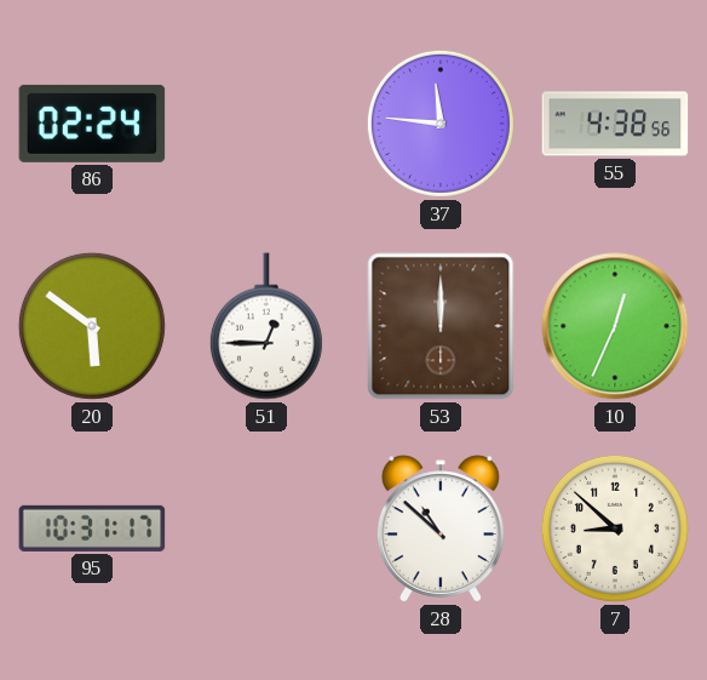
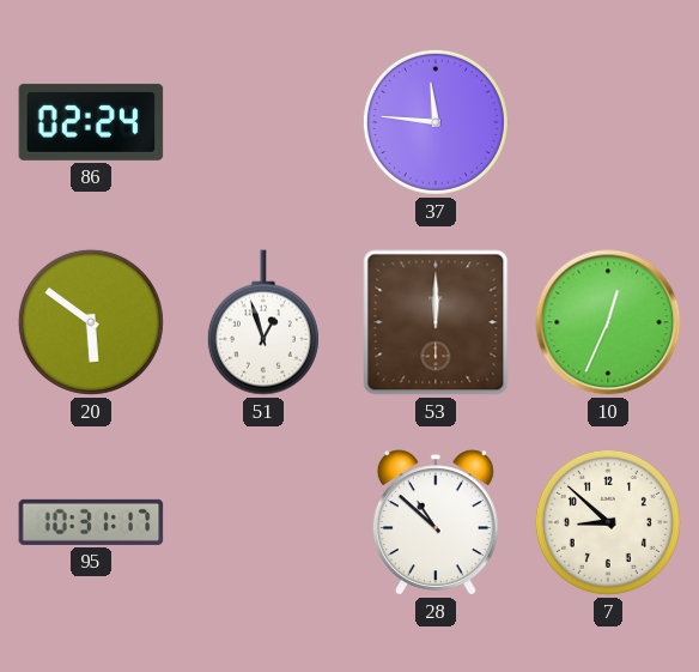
55: 4:38 -> none (615, 124)
51: 12:45 -> 12:57 (263, 322)
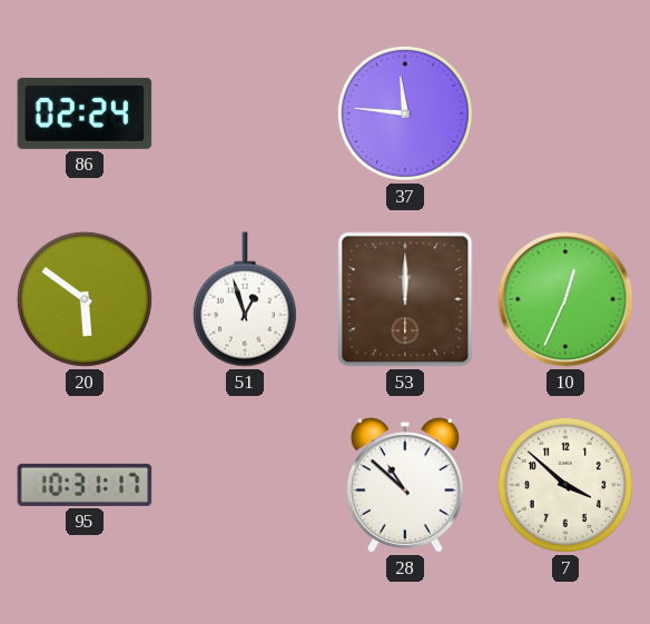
7: 8:52 -> 3:52 (565, 485)
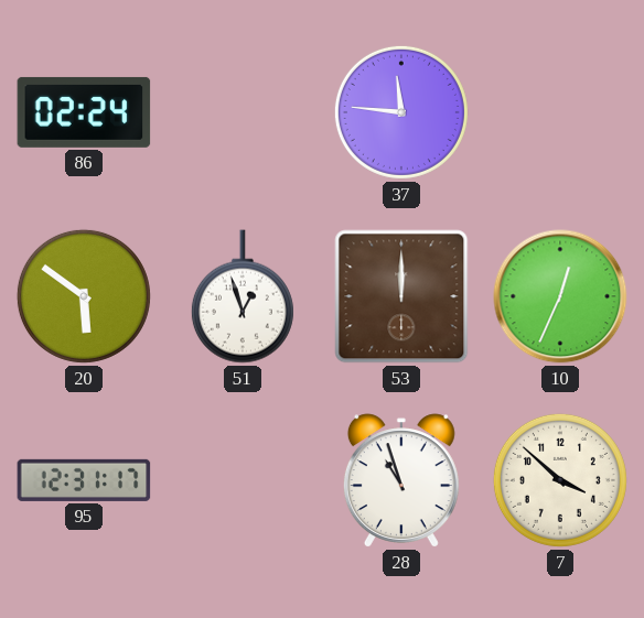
95: 10:31 -> 12:31 (84, 480)
28: 10:52 -> 10:57 (401, 480)
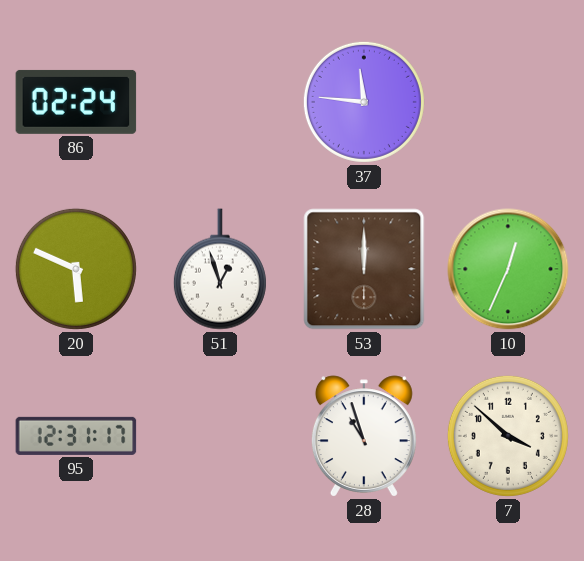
20: 5:51 -> 5:49 (76, 269)
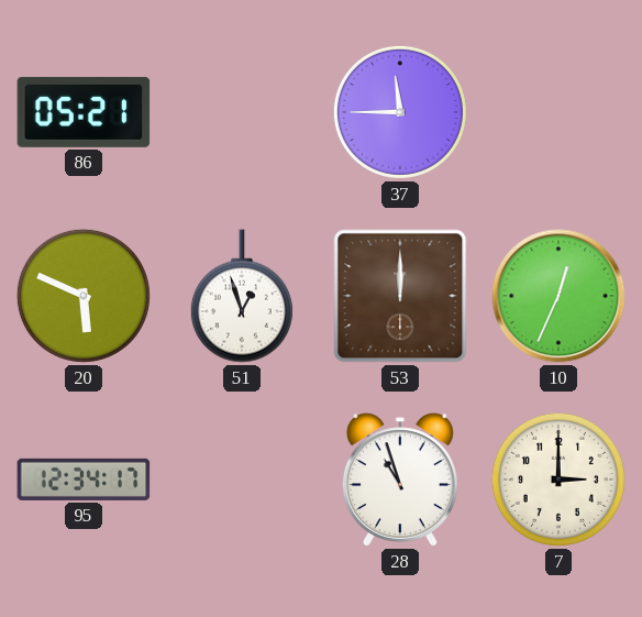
86: 02:24 -> 05:21 (84, 112)
37: 11:46 -> 11:45 (400, 112)
95: 12:31 -> 12:34 (84, 480)
7: 3:52 -> 3:00 (558, 480)
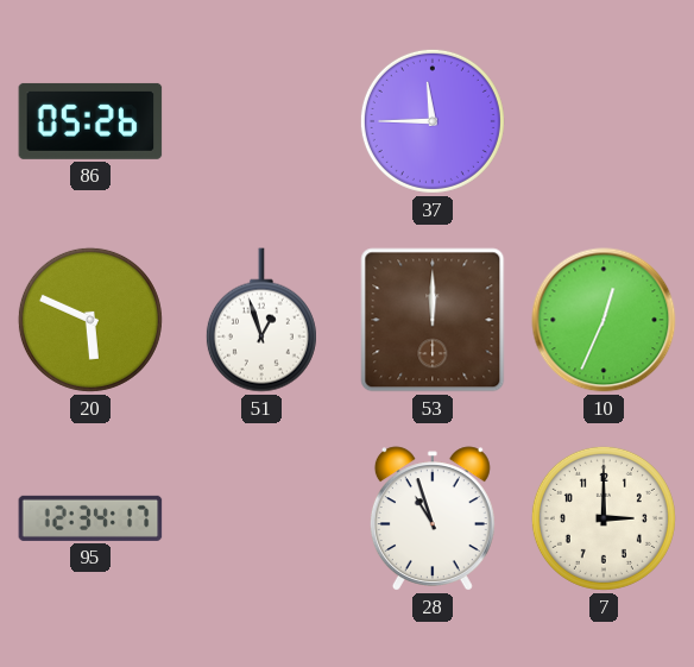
86: 05:21 -> 05:26 (90, 121)
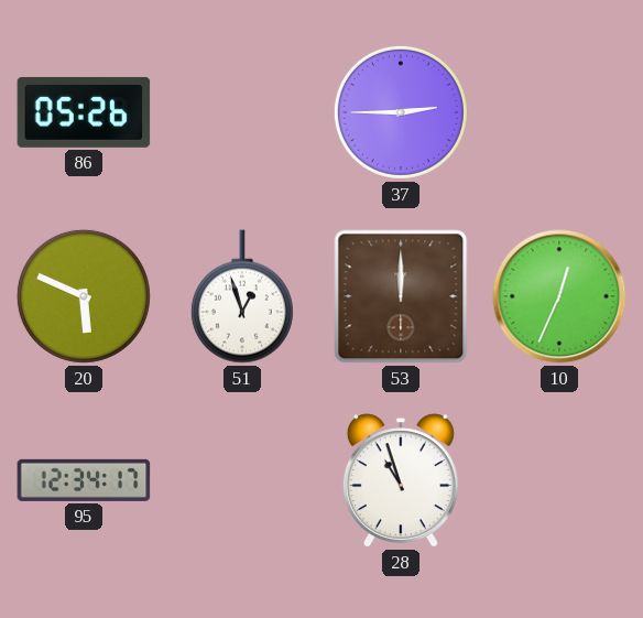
37: 11:45 -> 2:45 (401, 112)
7: 3:00 -> none (604, 518)
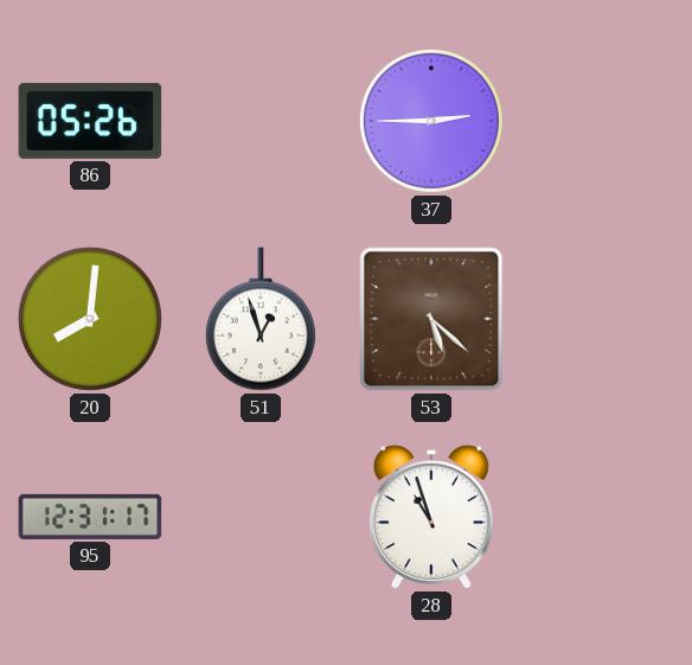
20: 5:49 -> 8:01 (90, 319)
53: 12:00 -> 5:22 (431, 319)
10: 12:34 -> none (559, 296)
95: 12:34 -> 12:31 (90, 517)
